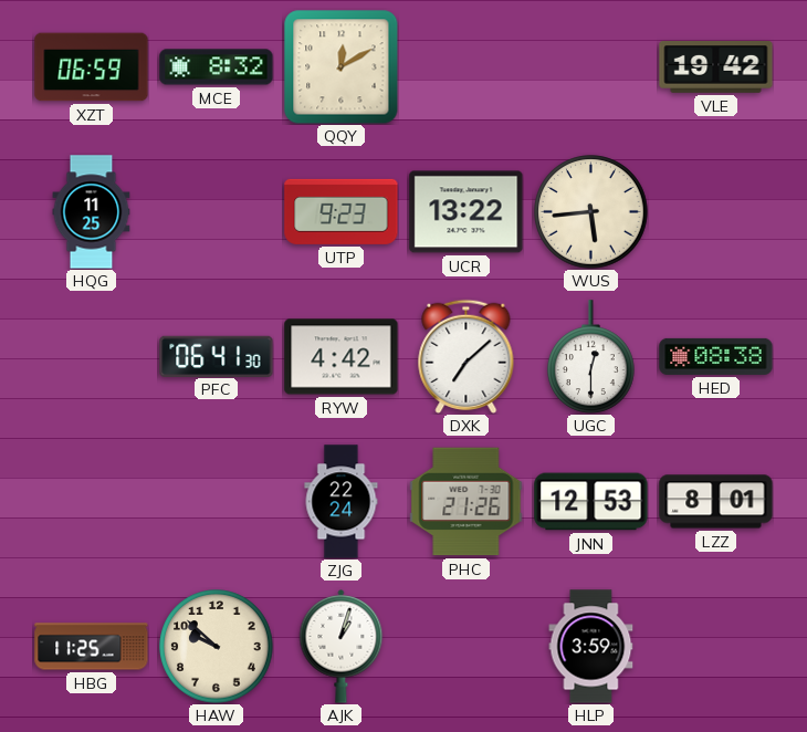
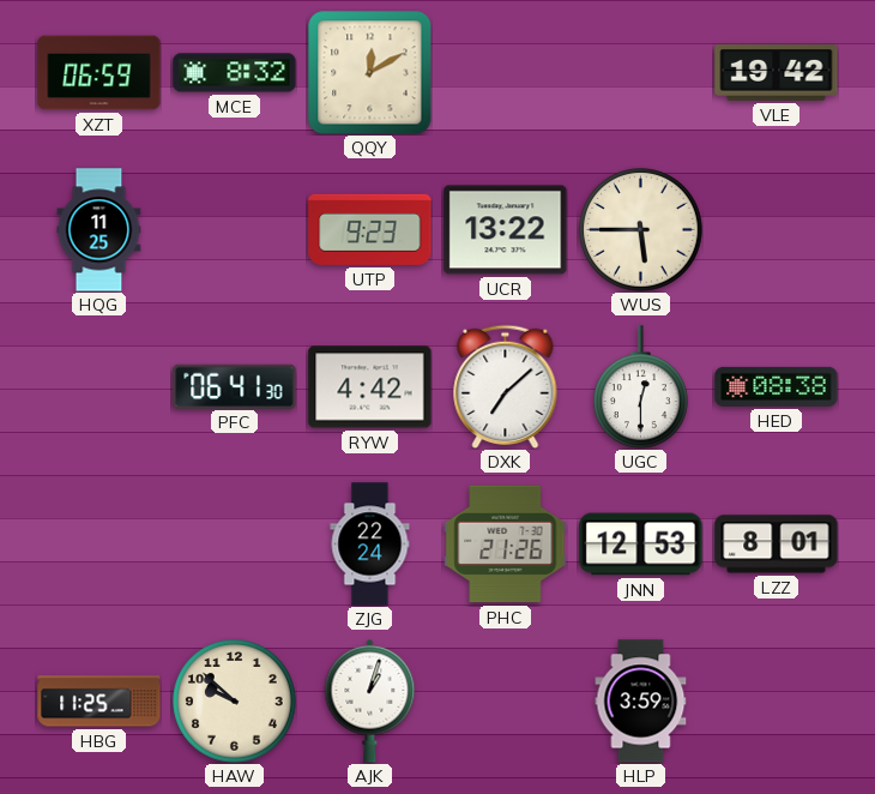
WUS: 5:44 -> 5:45 (641, 230)
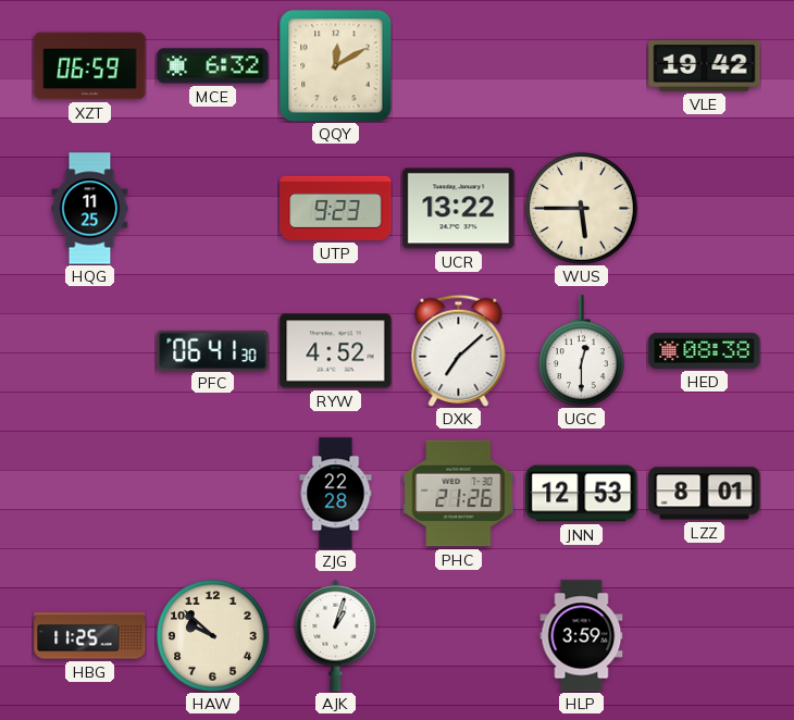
MCE: 8:32 -> 6:32 (213, 66)
RYW: 4:42 -> 4:52 (336, 351)
ZJG: 22:24 -> 22:28 (336, 494)
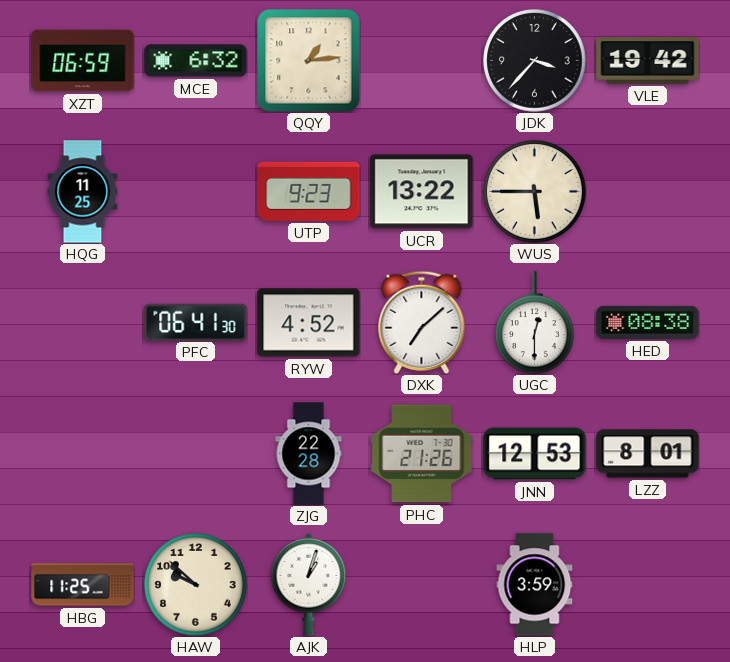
QQY: 12:10 -> 1:14 (308, 60)
JDK: none -> 3:37 (535, 61)
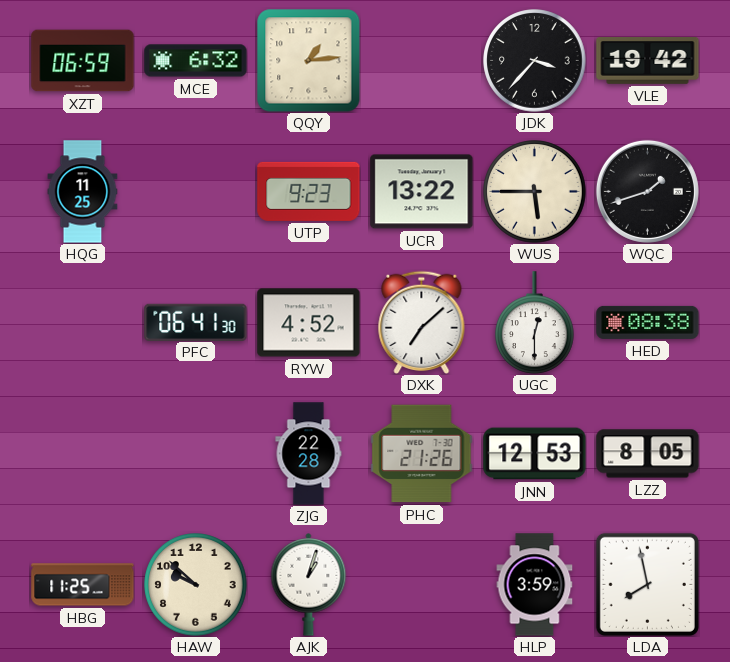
WQC: none -> 1:42 (647, 191)
LZZ: 8:01 -> 8:05 (648, 454)
LDA: none -> 7:58 (647, 584)
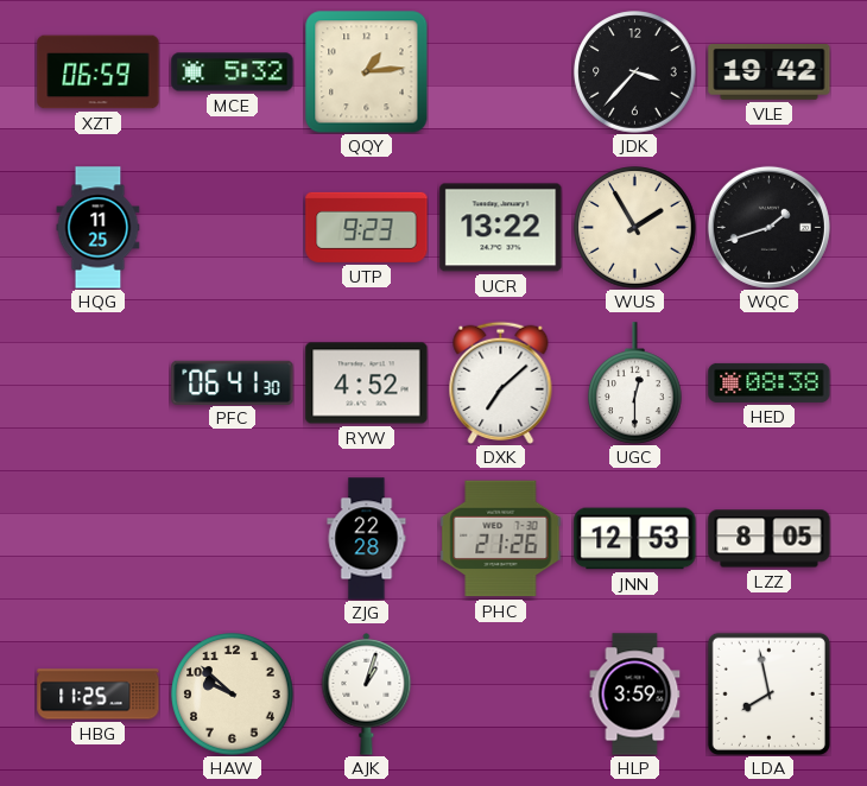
MCE: 6:32 -> 5:32 (233, 72)
WUS: 5:45 -> 1:55 (635, 228)
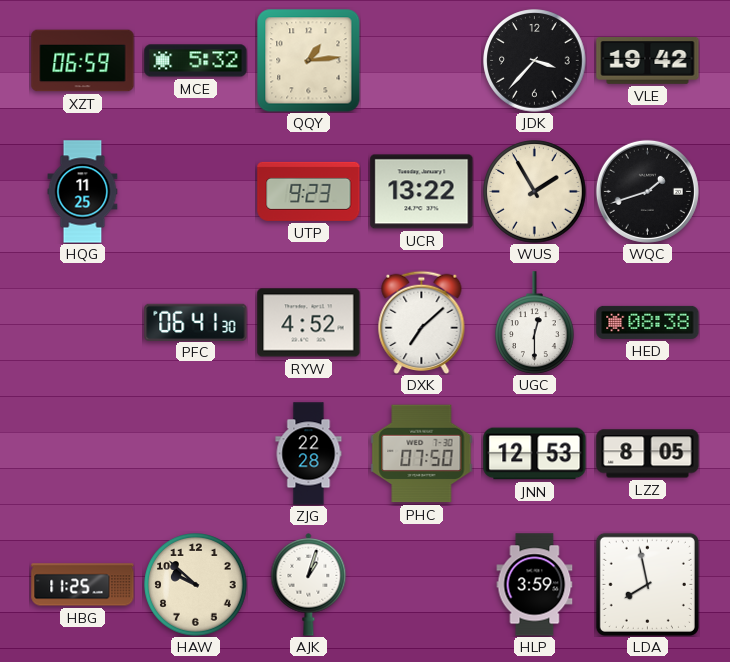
PHC: 21:26 -> 07:50 (422, 454)
